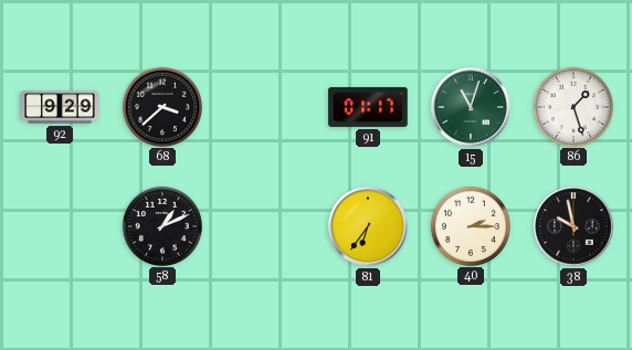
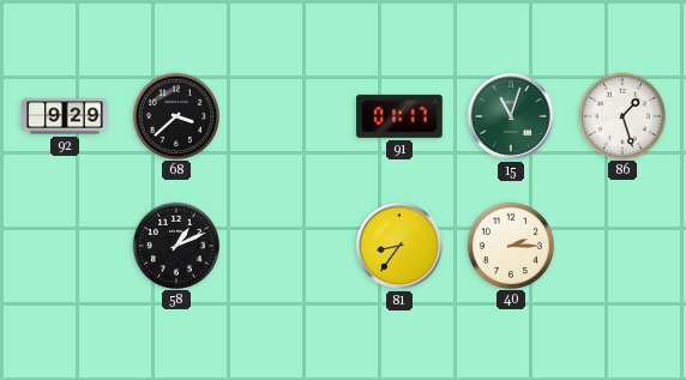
81: 6:36 -> 8:36 (399, 246)
38: 9:58 -> none (573, 226)
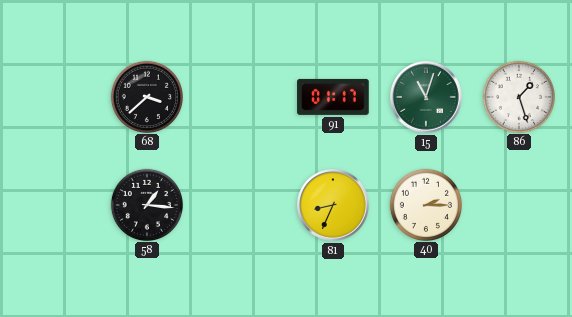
92: 9:29 -> none (65, 116)
58: 1:11 -> 1:16 (146, 204)
81: 8:36 -> 8:34 (333, 205)
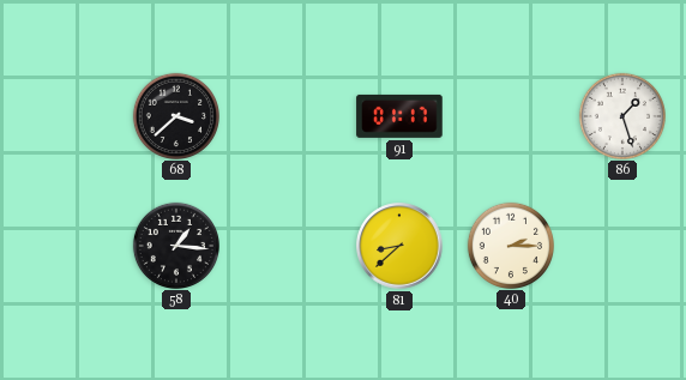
15: 11:03 -> none (426, 97)
81: 8:34 -> 8:38 (399, 246)
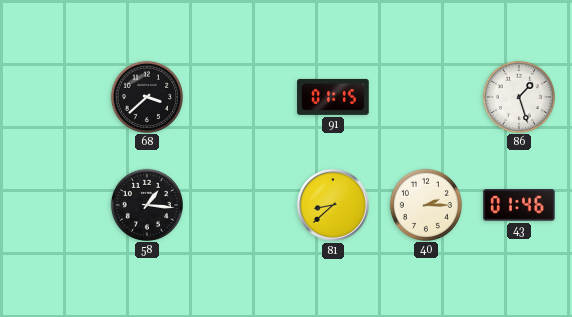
91: 01:17 -> 01:15 (333, 97)
43: none -> 01:46 (519, 205)
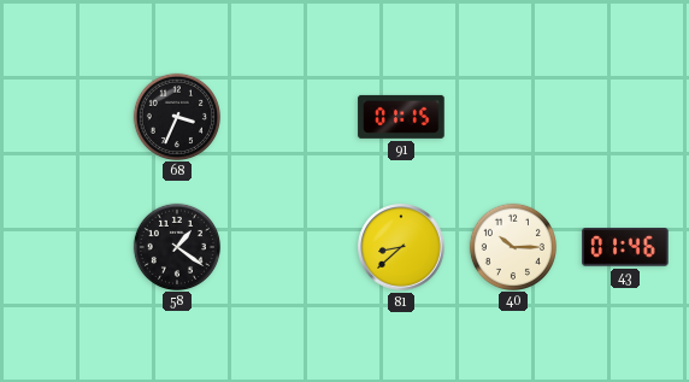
68: 3:38 -> 3:34 (176, 116)
86: 1:27 -> none (518, 96)
58: 1:16 -> 1:21 (176, 246)
40: 2:15 -> 10:15 (512, 246)
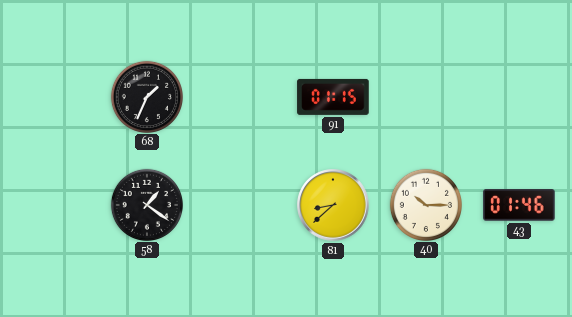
68: 3:34 -> 1:34 (146, 96)
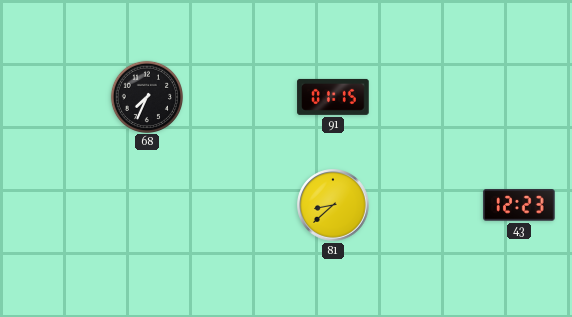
68: 1:34 -> 7:34 (146, 96)
58: 1:21 -> none (146, 204)
40: 10:15 -> none (425, 204)
43: 01:46 -> 12:23 (519, 205)
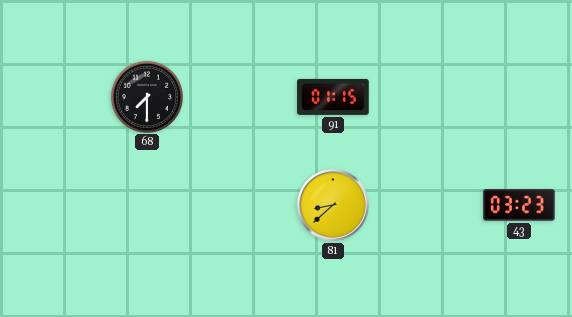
68: 7:34 -> 7:30 (146, 96)
43: 12:23 -> 03:23 (519, 205)
